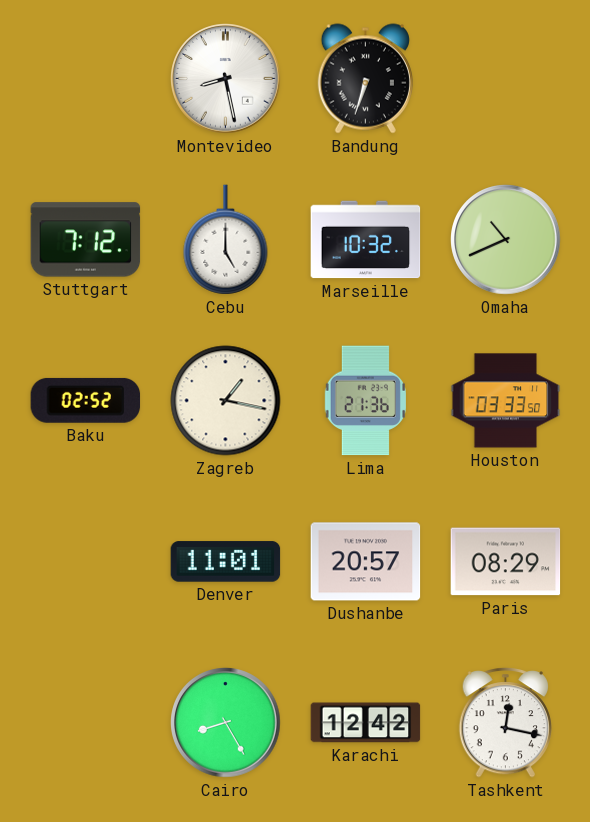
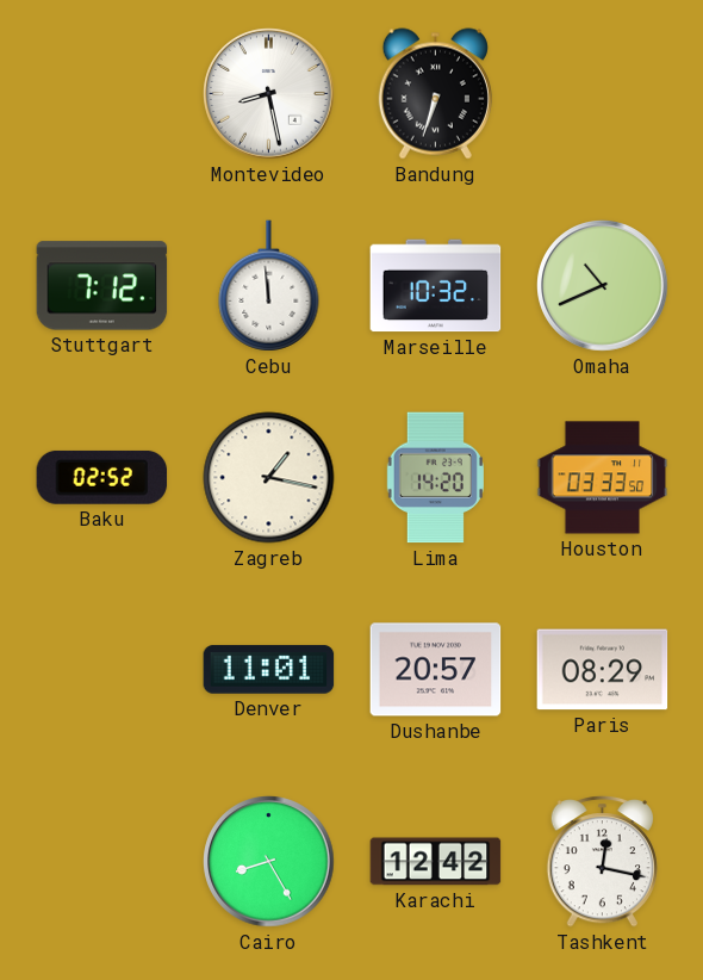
Cebu: 5:00 -> 11:59 (269, 286)
Lima: 21:36 -> 14:20 (435, 478)
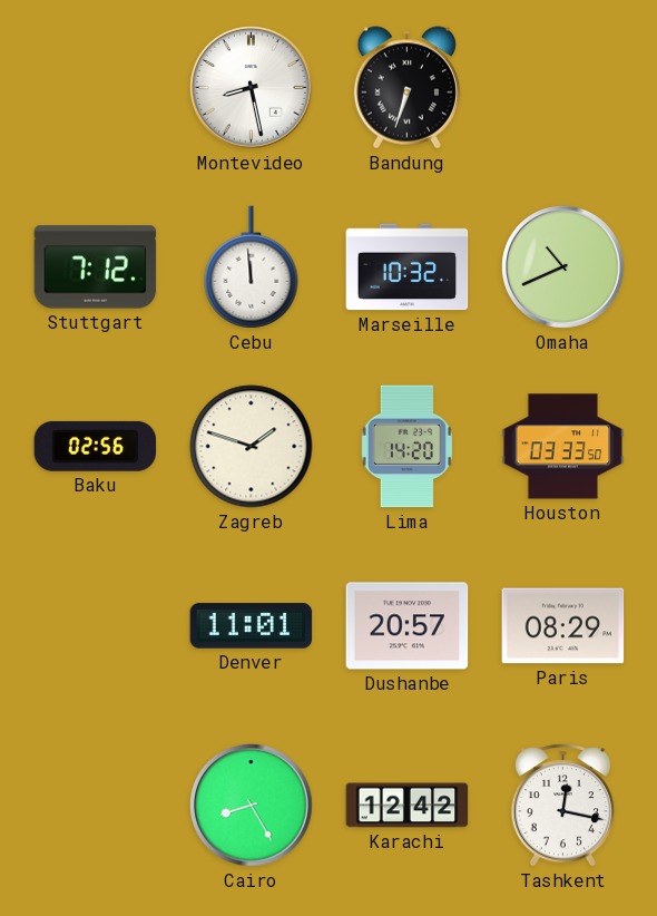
Baku: 02:52 -> 02:56 (96, 446)
Zagreb: 1:17 -> 1:48 (252, 447)
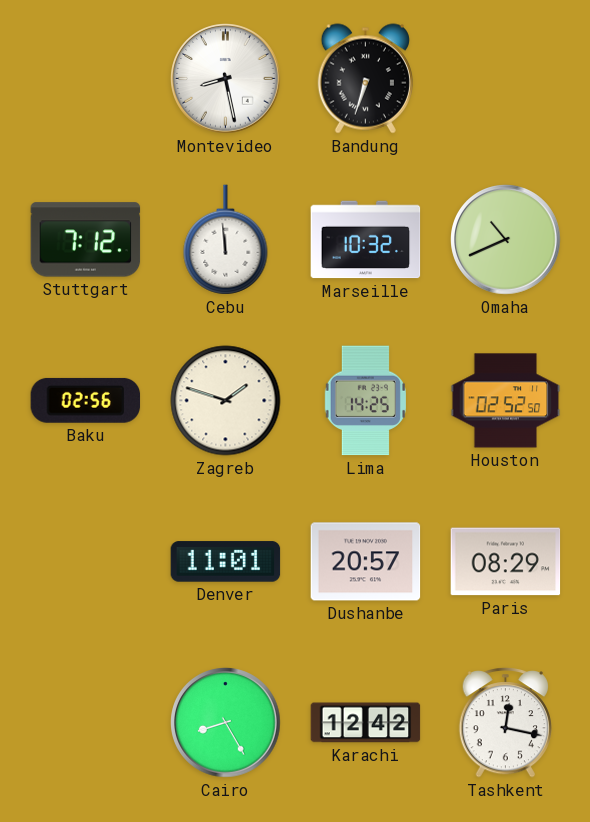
Lima: 14:20 -> 14:25 (365, 401)
Houston: 03:33 -> 02:52 (506, 401)
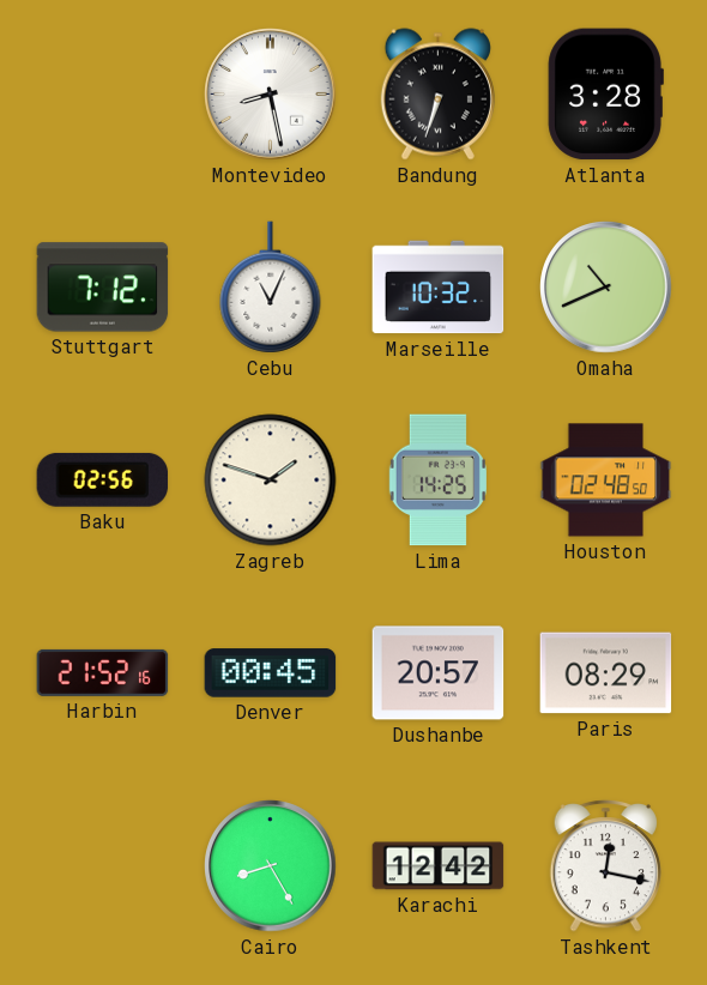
Atlanta: none -> 3:28 (605, 95)
Cebu: 11:59 -> 11:04 (271, 288)
Houston: 02:52 -> 02:48 (606, 481)
Harbin: none -> 21:52 (103, 672)
Denver: 11:01 -> 00:45 (271, 673)
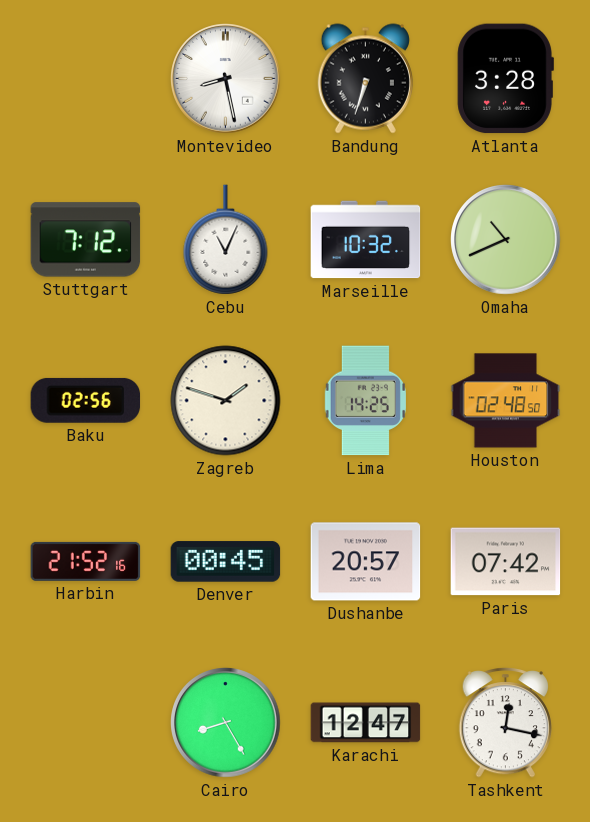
Paris: 08:29 -> 07:42 (506, 562)
Karachi: 12:42 -> 12:47 (366, 723)
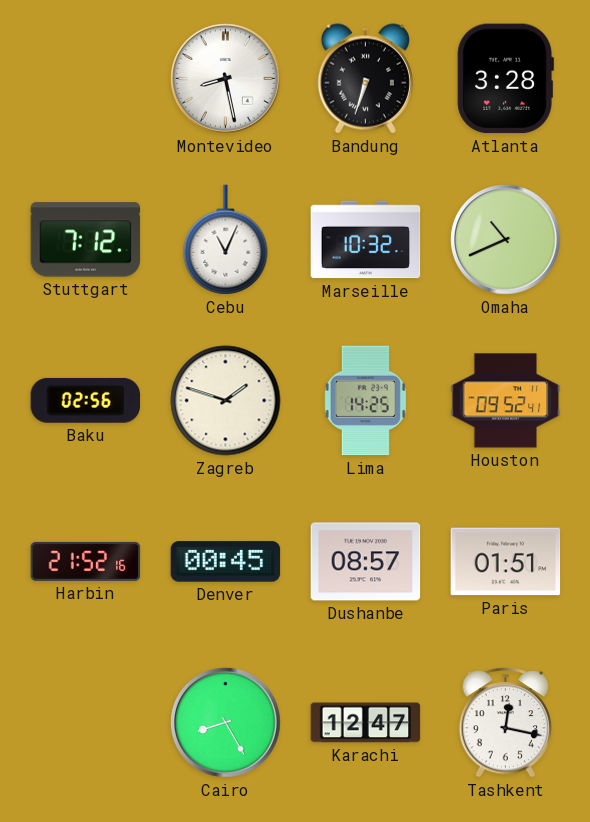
Houston: 02:48 -> 09:52 (506, 401)
Dushanbe: 20:57 -> 08:57 (366, 562)
Paris: 07:42 -> 01:51 (506, 562)
